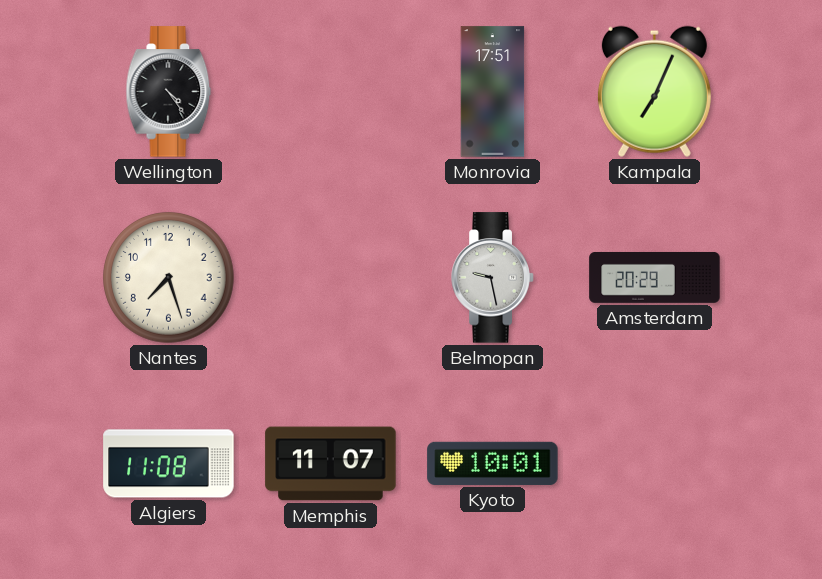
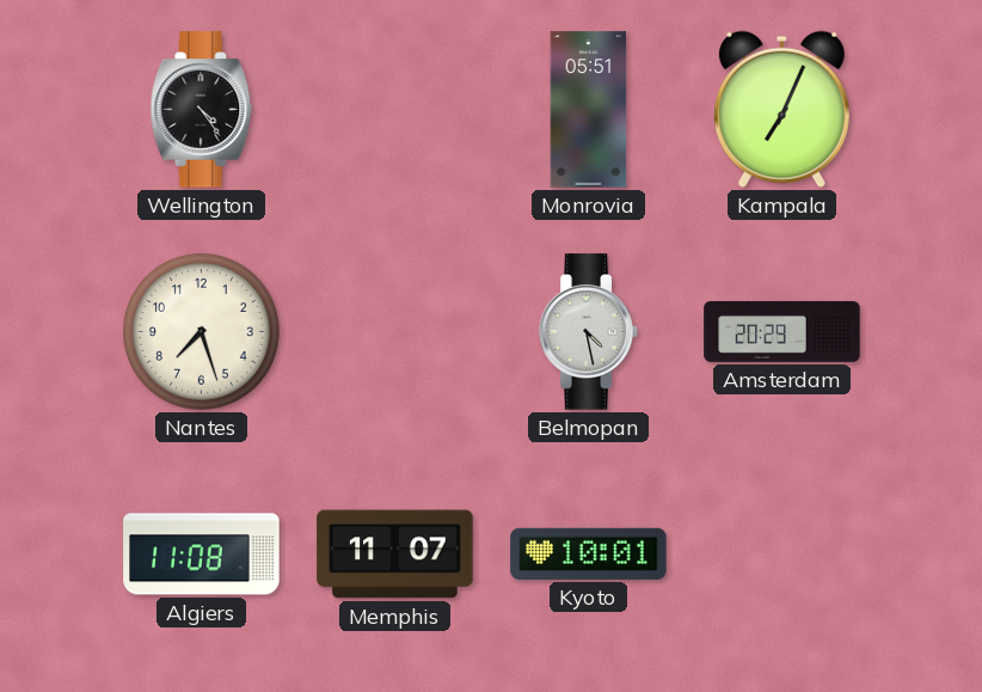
Monrovia: 17:51 -> 05:51 (589, 110)
Belmopan: 9:28 -> 4:28 (589, 332)
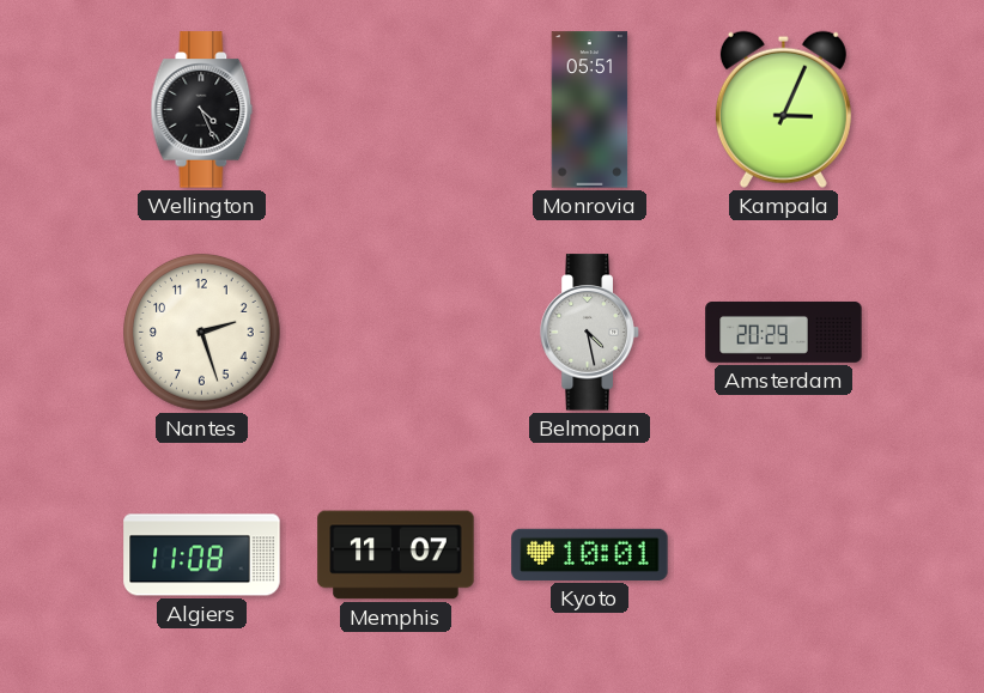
Wellington: 4:24 -> 4:26 (202, 110)
Kampala: 7:04 -> 3:04 (783, 109)
Nantes: 7:27 -> 2:27 (202, 333)
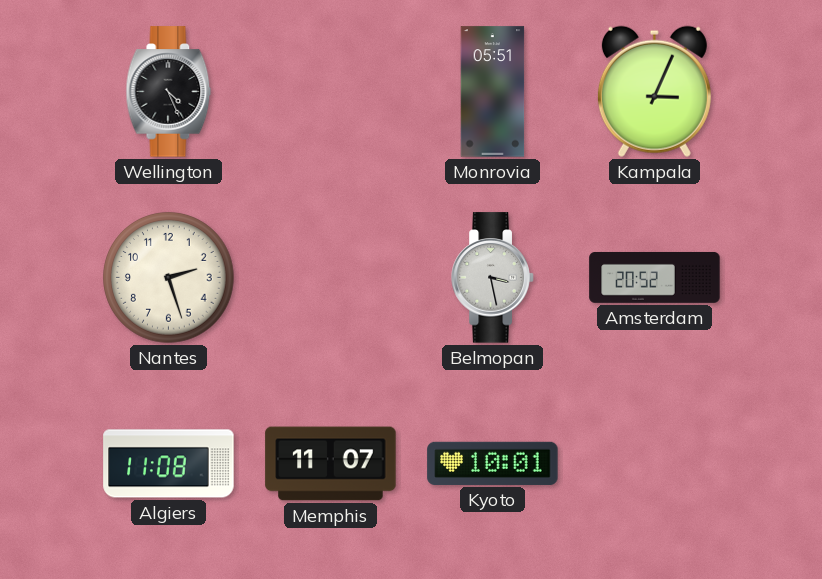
Belmopan: 4:28 -> 3:28 (493, 278)
Amsterdam: 20:29 -> 20:52 (655, 278)
